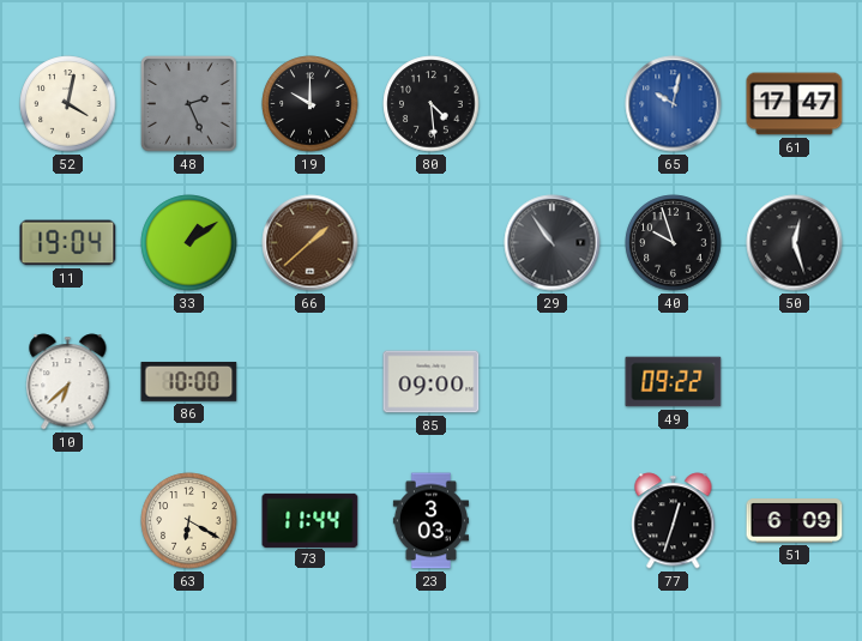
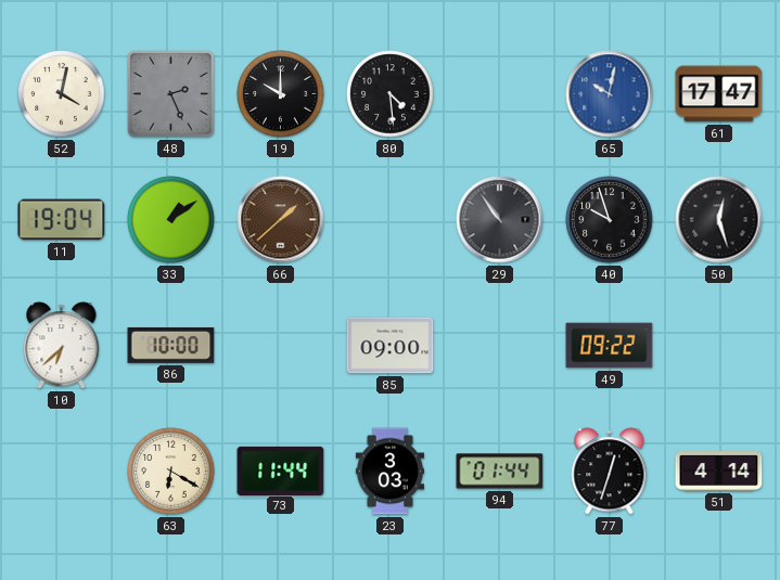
94: none -> 01:44 (500, 472)
51: 6:09 -> 4:14 (719, 472)
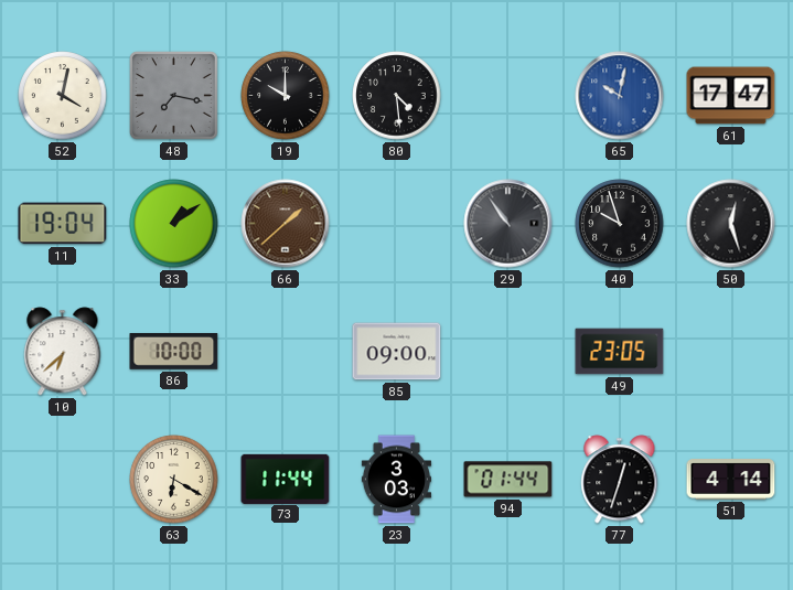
48: 2:26 -> 7:17 (173, 95)
49: 09:22 -> 23:05 (620, 352)
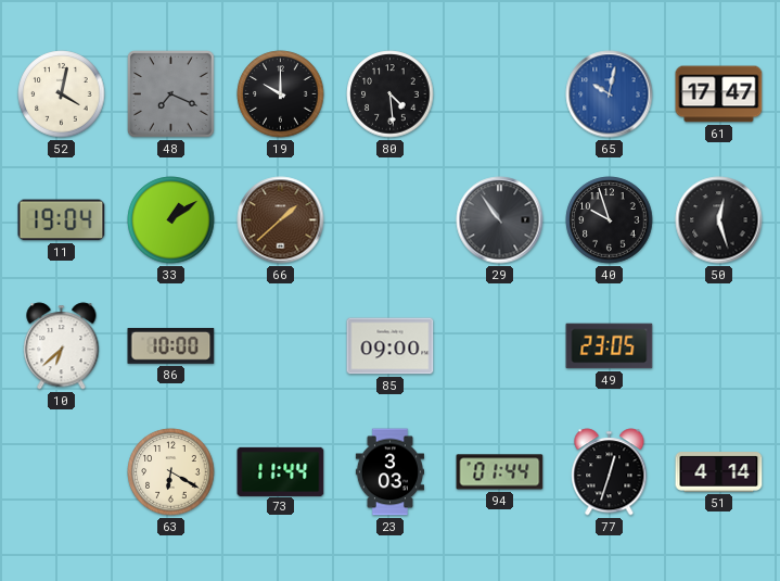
48: 7:17 -> 7:19 (170, 93)
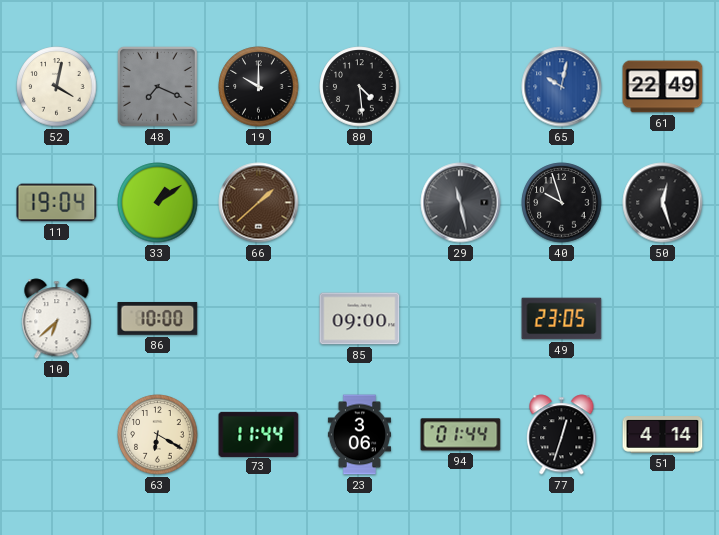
61: 17:47 -> 22:49 (663, 87)
29: 10:54 -> 11:28 (461, 203)
23: 3:03 -> 3:06 (359, 435)
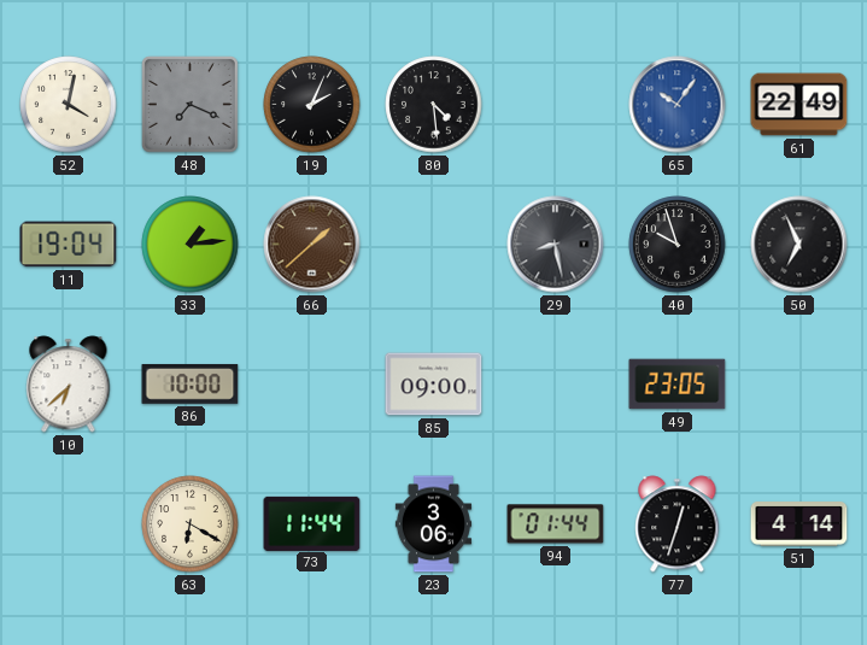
19: 10:00 -> 2:04 (312, 105)
65: 10:02 -> 10:06 (678, 105)
33: 1:09 -> 1:14 (191, 245)
29: 11:28 -> 8:28 (556, 245)
50: 12:27 -> 6:56 (799, 245)
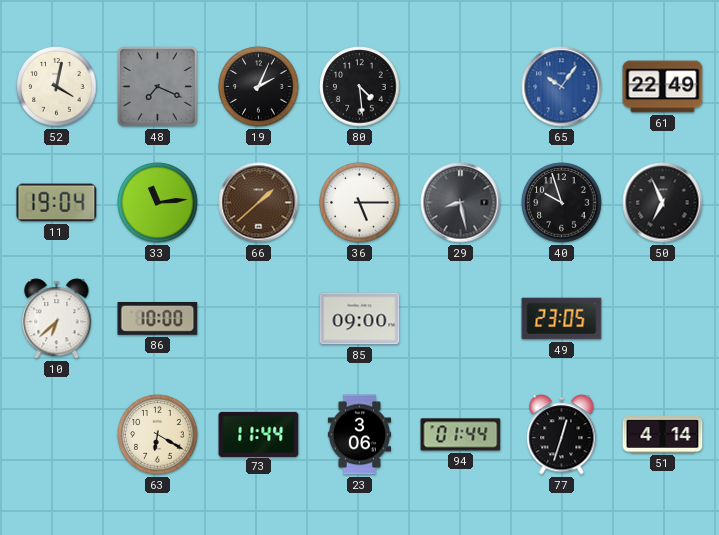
33: 1:14 -> 11:14 (158, 203)
36: none -> 5:15 (360, 203)
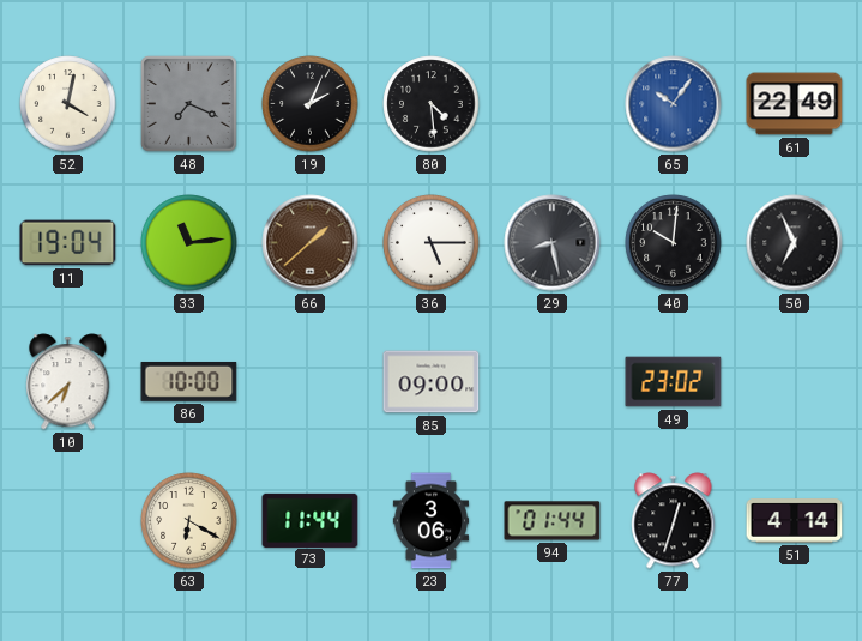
40: 9:57 -> 10:01 (674, 243)
49: 23:05 -> 23:02 (674, 382)
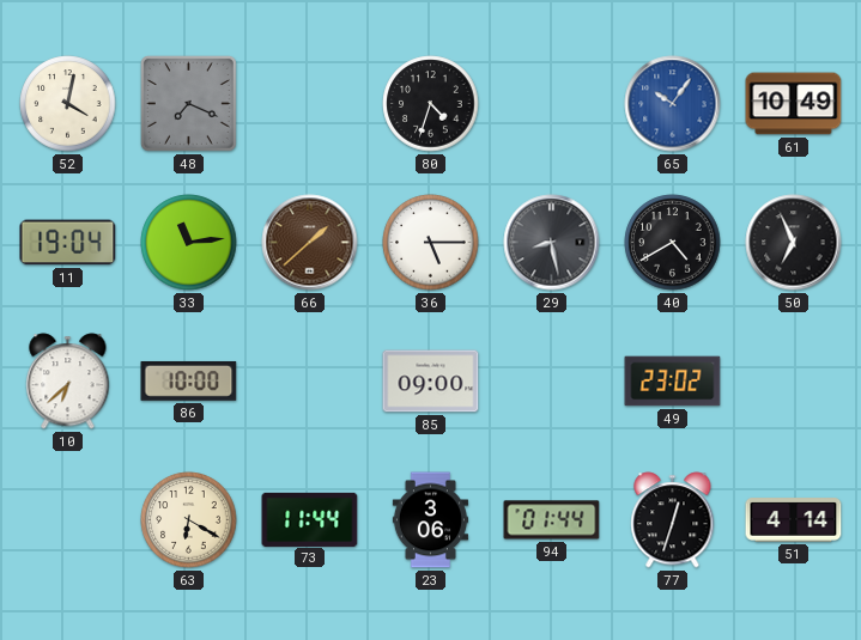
19: 2:04 -> none (311, 104)
80: 4:29 -> 4:33 (431, 104)
61: 22:49 -> 10:49 (794, 104)
40: 10:01 -> 4:40 (673, 243)
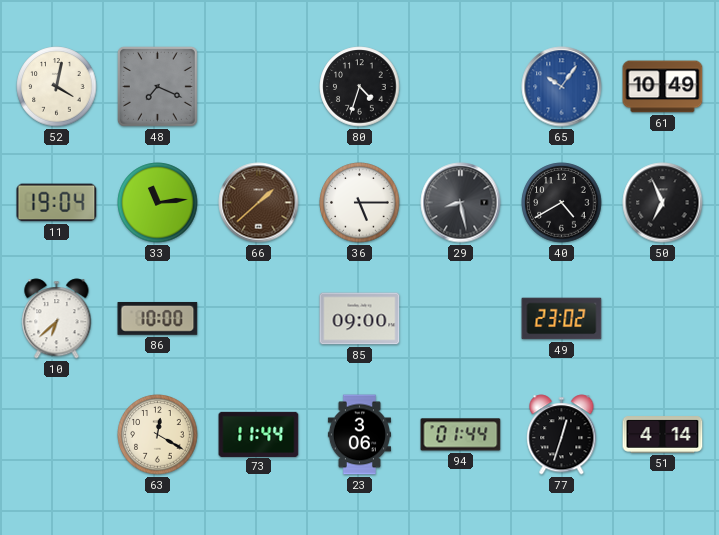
63: 6:20 -> 12:20 (158, 435)
